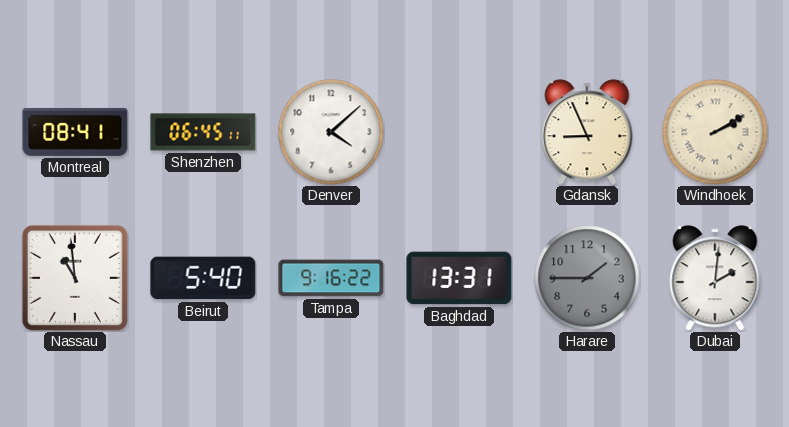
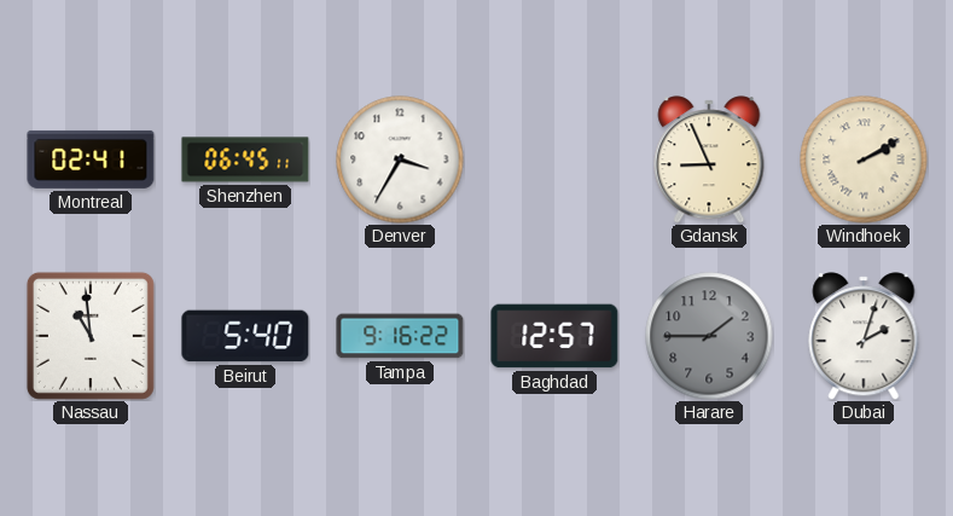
Montreal: 08:41 -> 02:41 (91, 160)
Denver: 4:08 -> 3:35 (400, 160)
Baghdad: 13:31 -> 12:57 (554, 336)
Dubai: 2:01 -> 2:03 (864, 336)
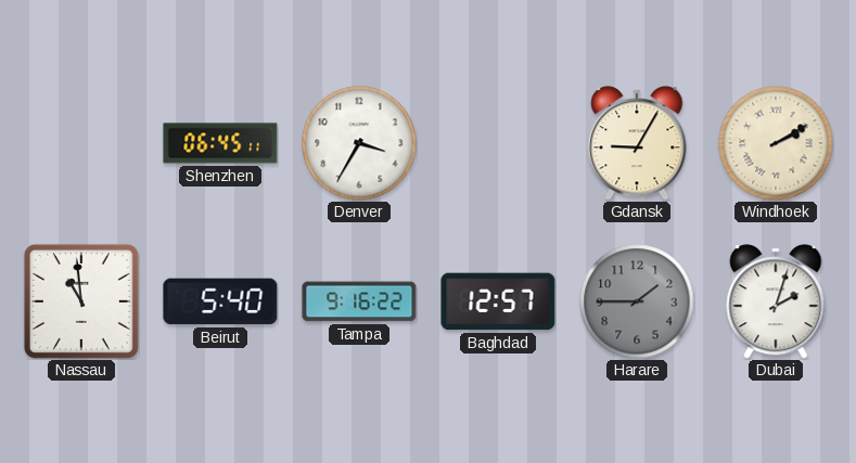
Montreal: 02:41 -> none (91, 160)
Gdansk: 8:56 -> 9:05 (637, 143)
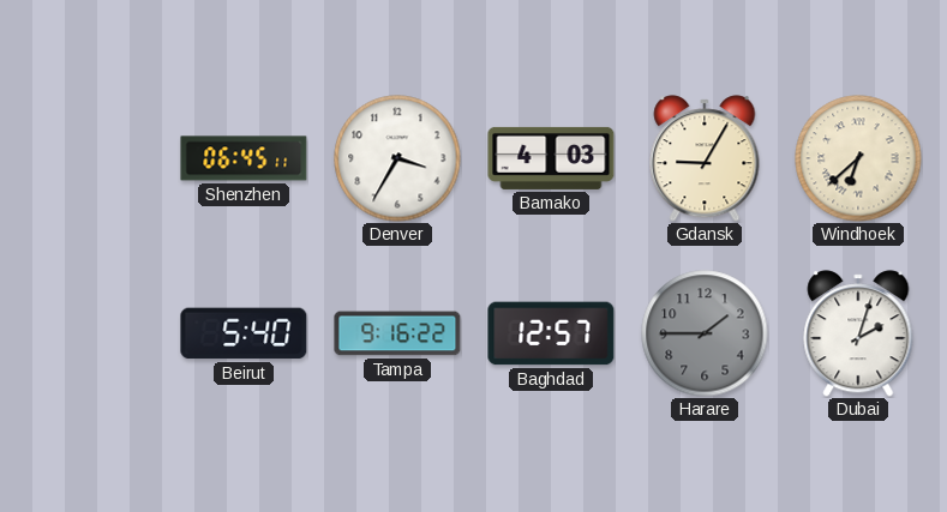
Bamako: none -> 4:03 (551, 158)
Windhoek: 2:10 -> 6:38 (858, 158)
Nassau: 10:59 -> none (81, 301)
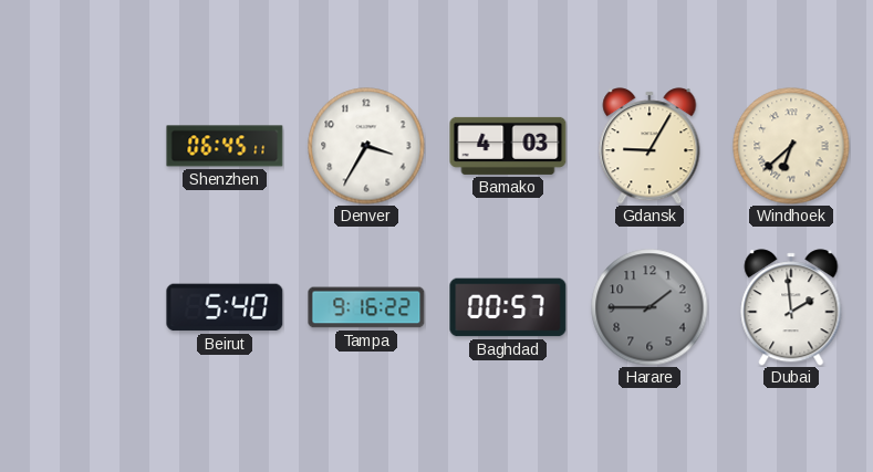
Baghdad: 12:57 -> 00:57 (508, 307)
Dubai: 2:03 -> 1:59 (791, 307)
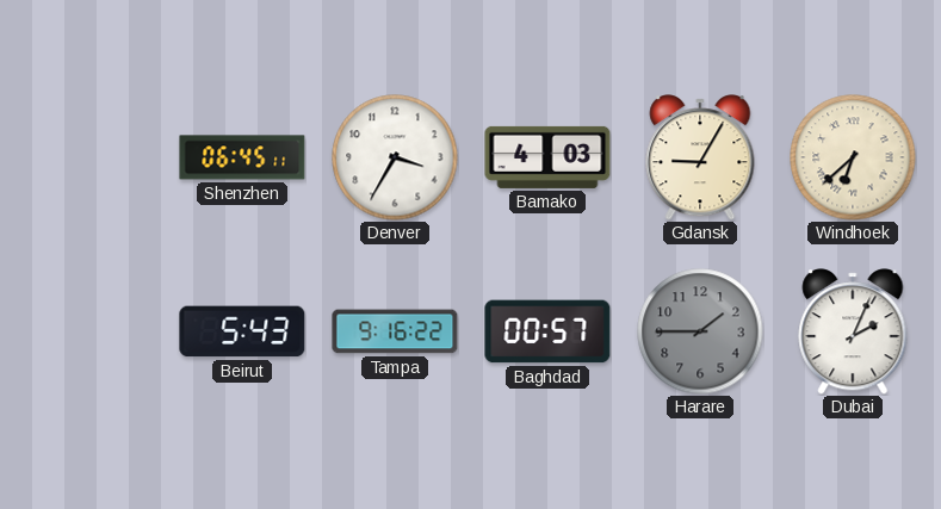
Beirut: 5:40 -> 5:43 (242, 331)
Dubai: 1:59 -> 2:04 (853, 331)
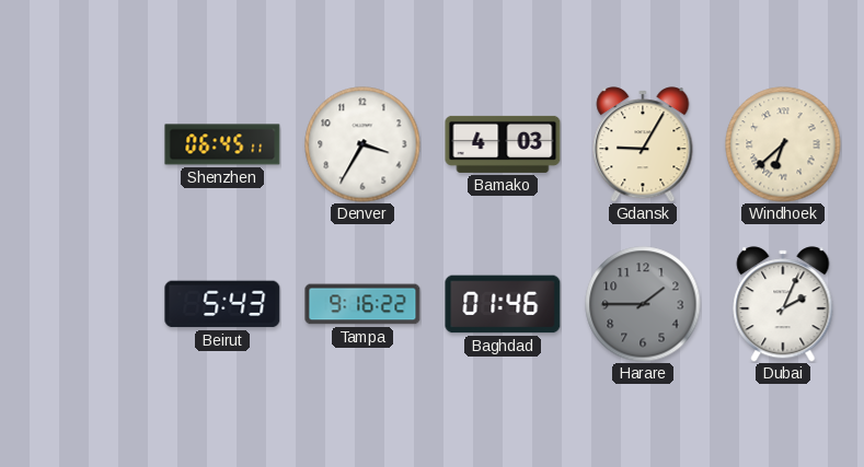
Baghdad: 00:57 -> 01:46 (503, 304)
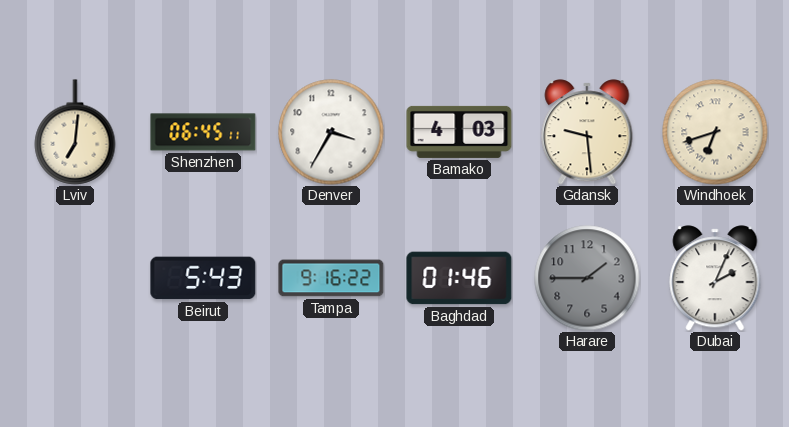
Lviv: none -> 7:01 (75, 132)
Gdansk: 9:05 -> 9:29 (587, 132)
Windhoek: 6:38 -> 6:42 (715, 132)
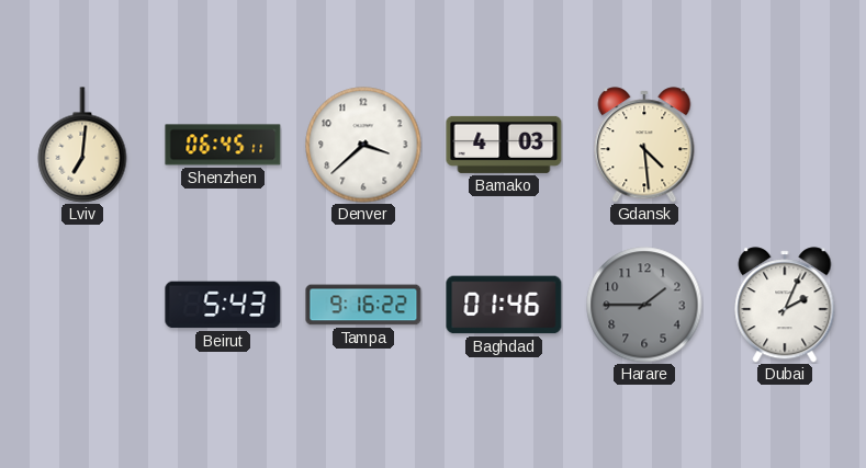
Denver: 3:35 -> 3:38 (363, 145)
Gdansk: 9:29 -> 4:29 (644, 145)
Windhoek: 6:42 -> none (715, 132)
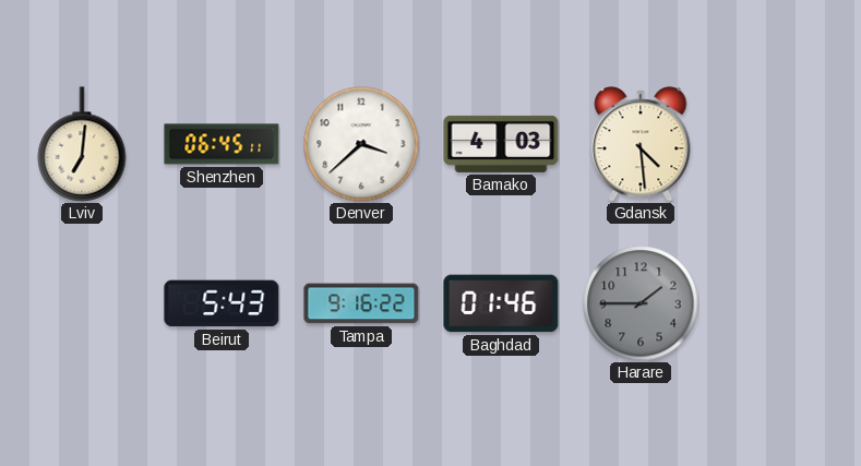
Dubai: 2:04 -> none (785, 305)
